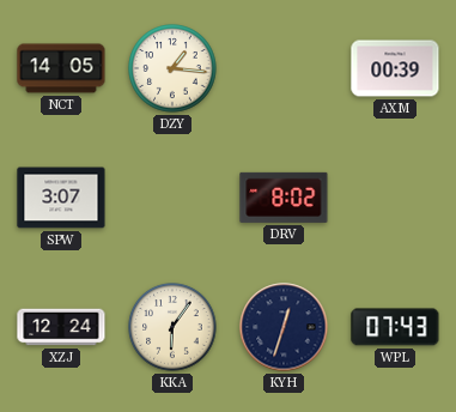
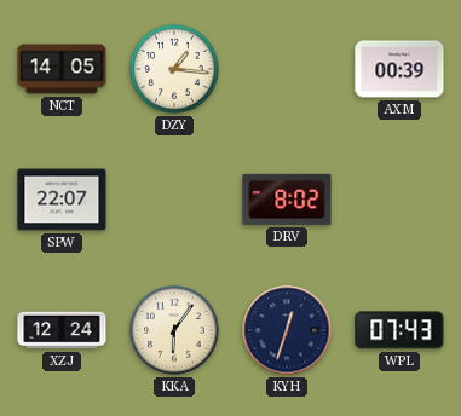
SPW: 3:07 -> 22:07 (62, 200)
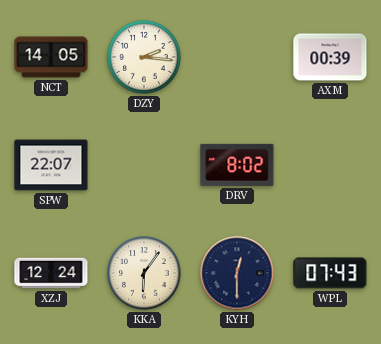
DZY: 1:16 -> 2:16 (144, 57)
KYH: 12:33 -> 12:30 (237, 273)
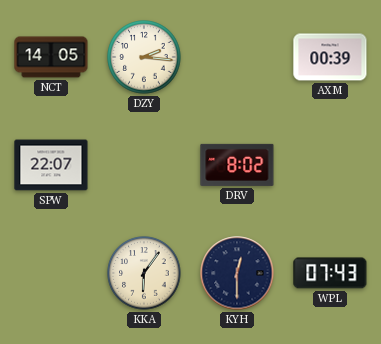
XZJ: 12:24 -> none (51, 273)
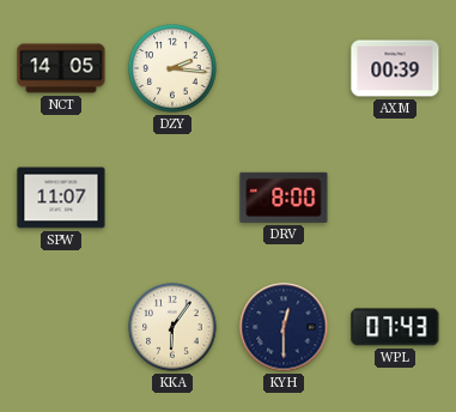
SPW: 22:07 -> 11:07 (61, 198)
DRV: 8:02 -> 8:00 (284, 198)
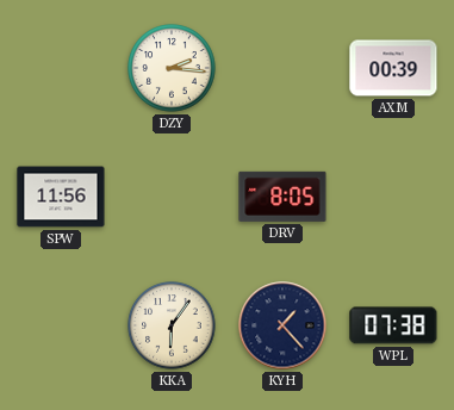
NCT: 14:05 -> none (61, 68)
SPW: 11:07 -> 11:56 (61, 197)
DRV: 8:00 -> 8:05 (282, 197)
KYH: 12:30 -> 1:23 (282, 325)
WPL: 07:43 -> 07:38 (393, 325)
